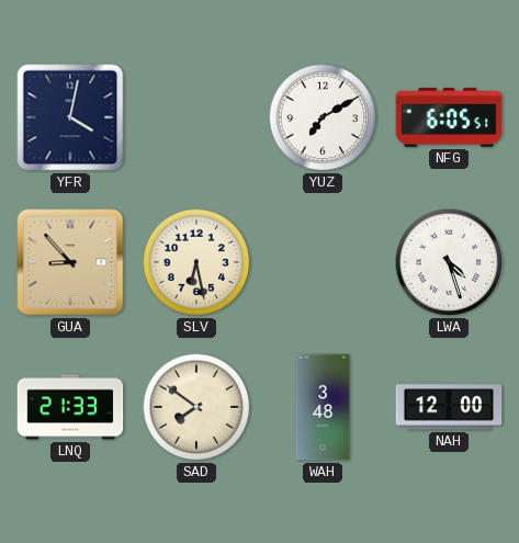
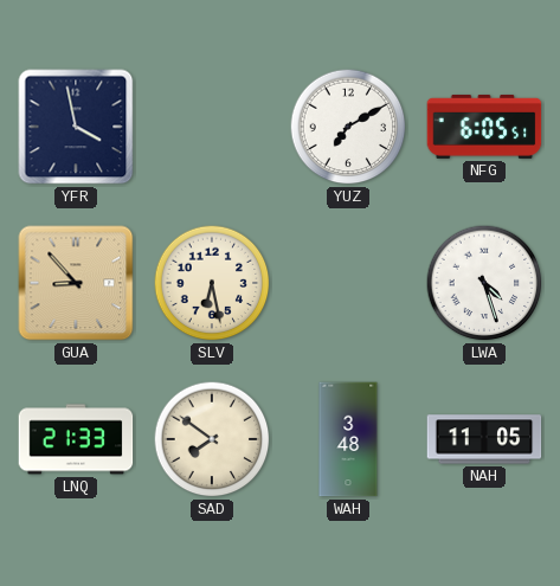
YFR: 4:02 -> 3:58 (76, 127)
NAH: 12:00 -> 11:05 (484, 439)
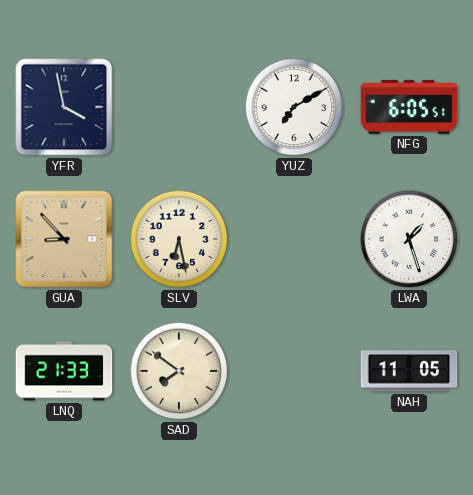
LWA: 4:27 -> 1:27 (409, 239)
WAH: 3:48 -> none (348, 439)
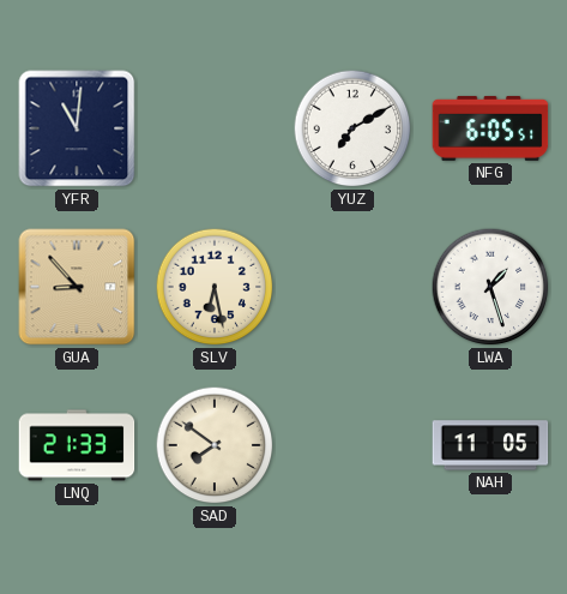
YFR: 3:58 -> 11:01 (77, 128)
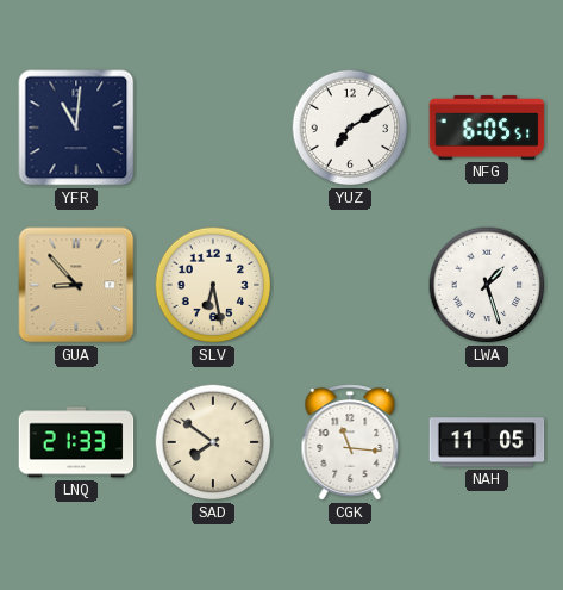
CGK: none -> 11:16 (350, 442)
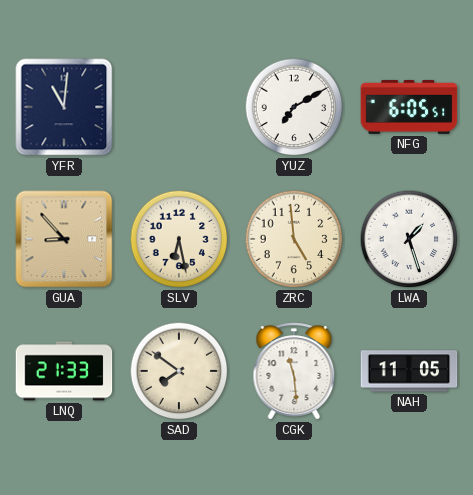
ZRC: none -> 4:59 (294, 239)
CGK: 11:16 -> 11:29 (294, 371)
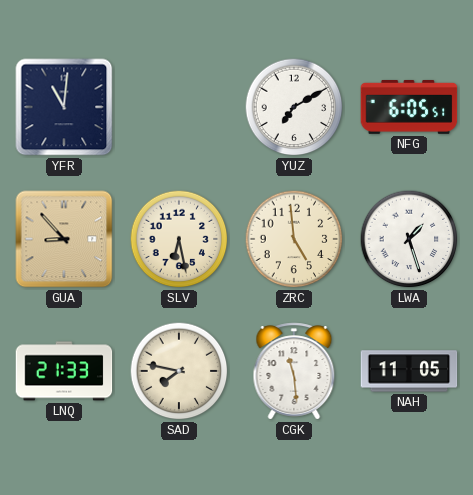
SAD: 7:51 -> 7:47 (179, 371)
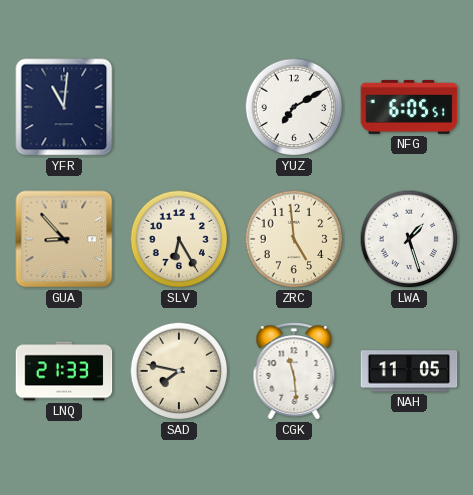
SLV: 6:28 -> 6:25 (179, 239)
